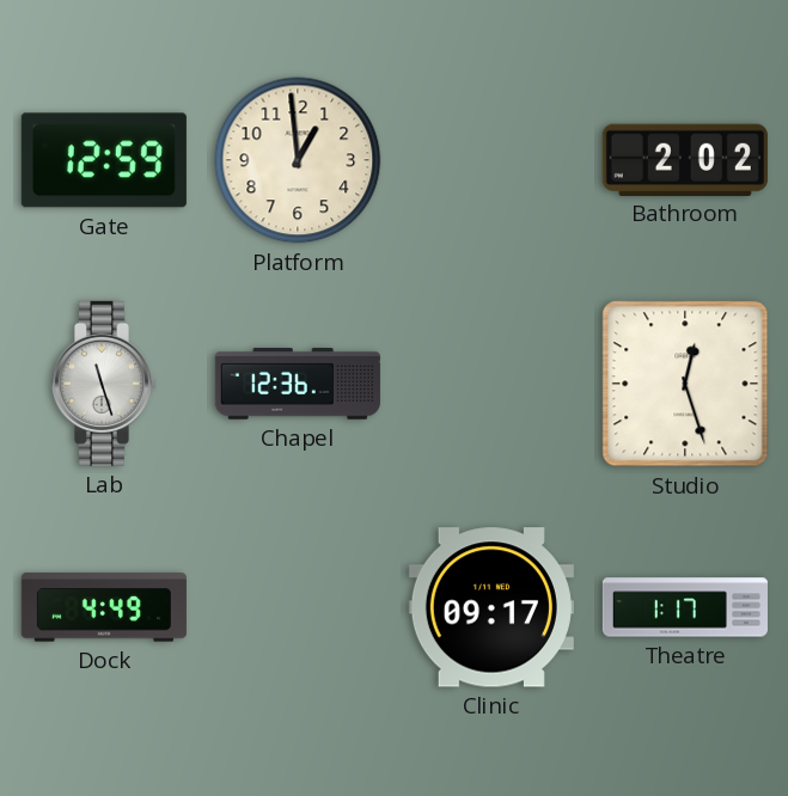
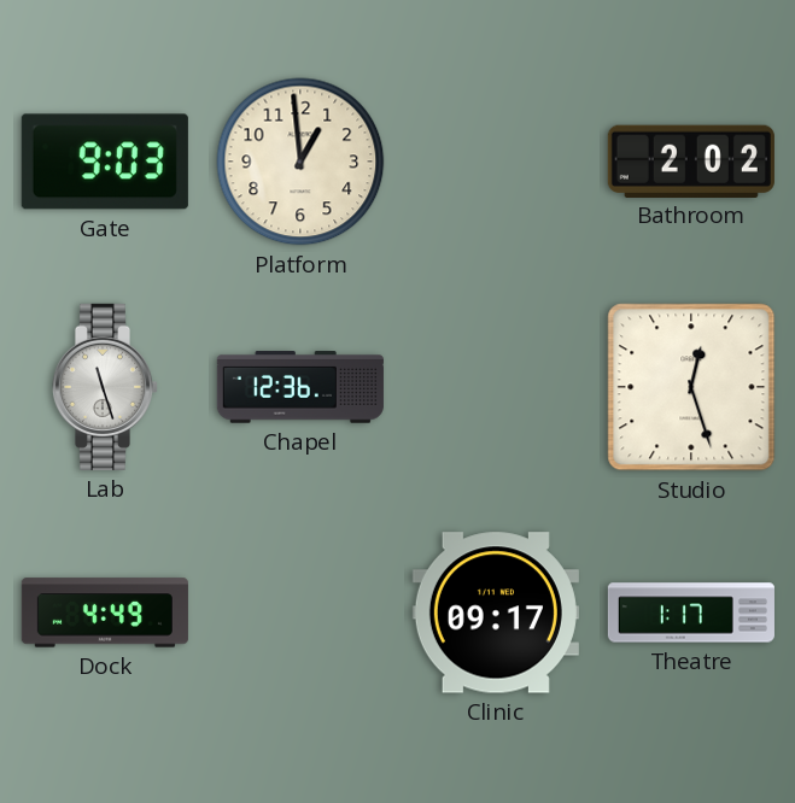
Gate: 12:59 -> 9:03 (105, 162)
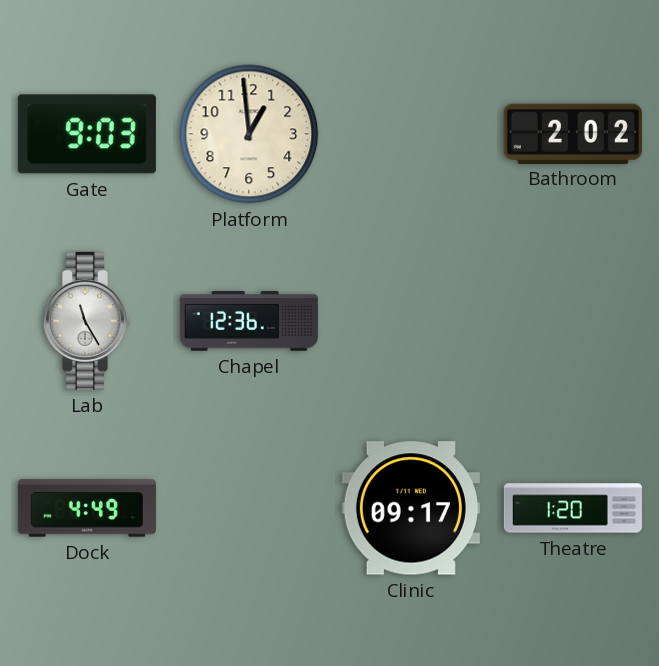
Lab: 11:27 -> 11:25 (87, 321)
Studio: 12:27 -> none (691, 387)
Theatre: 1:17 -> 1:20 (573, 508)
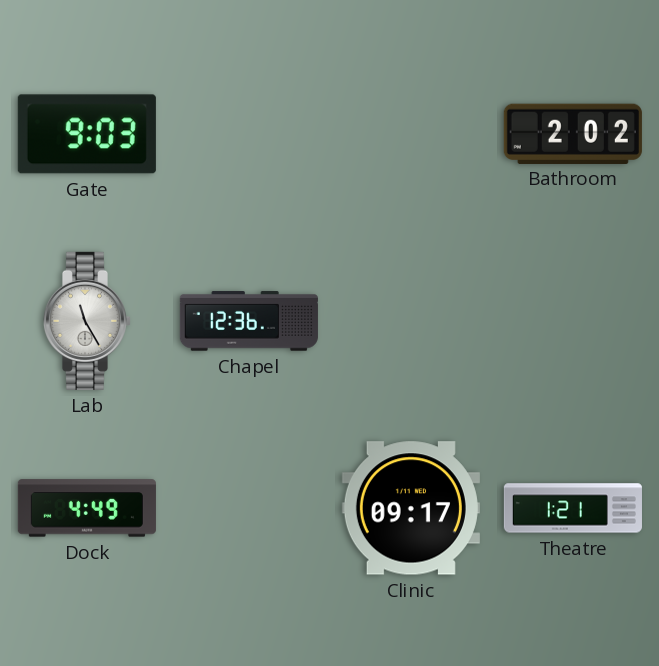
Platform: 12:59 -> none (249, 134)
Theatre: 1:20 -> 1:21 (573, 508)
